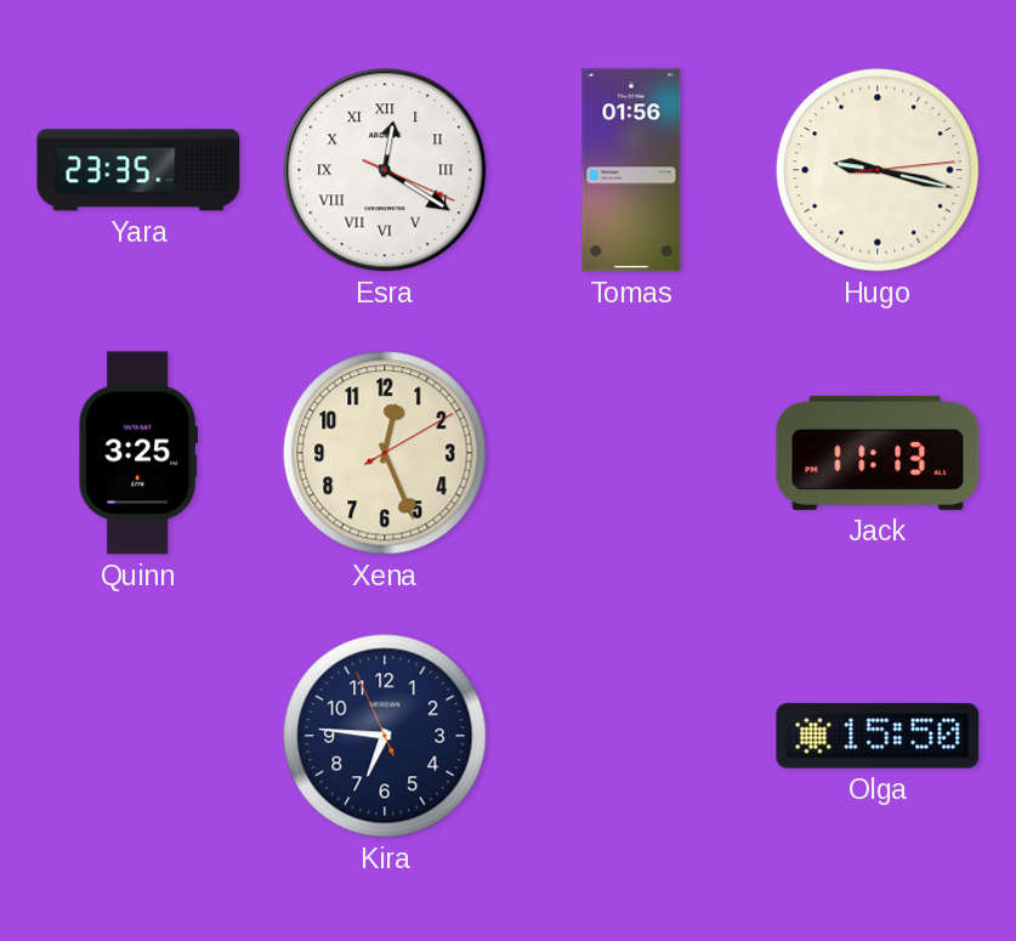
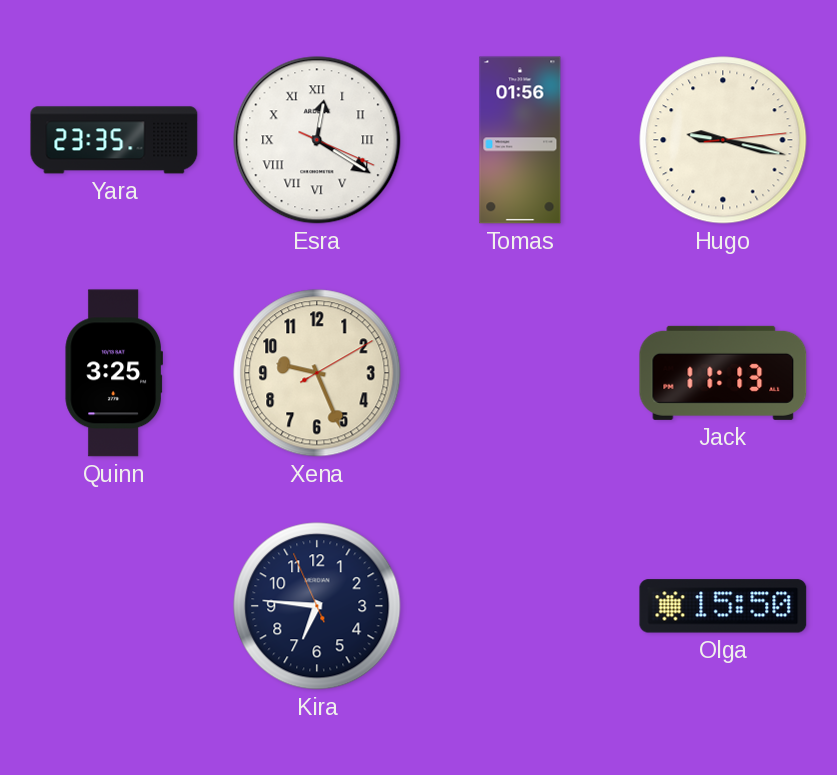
Xena: 12:26 -> 9:26 (317, 373)
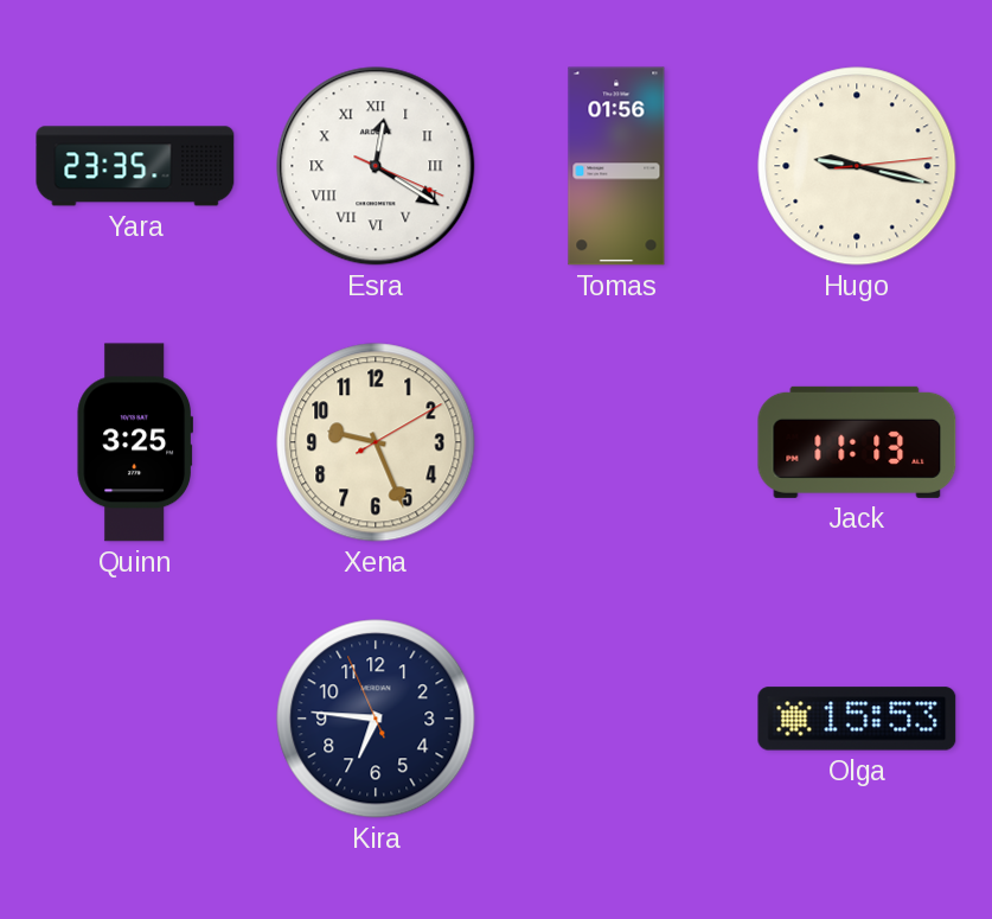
Olga: 15:50 -> 15:53 (857, 719)
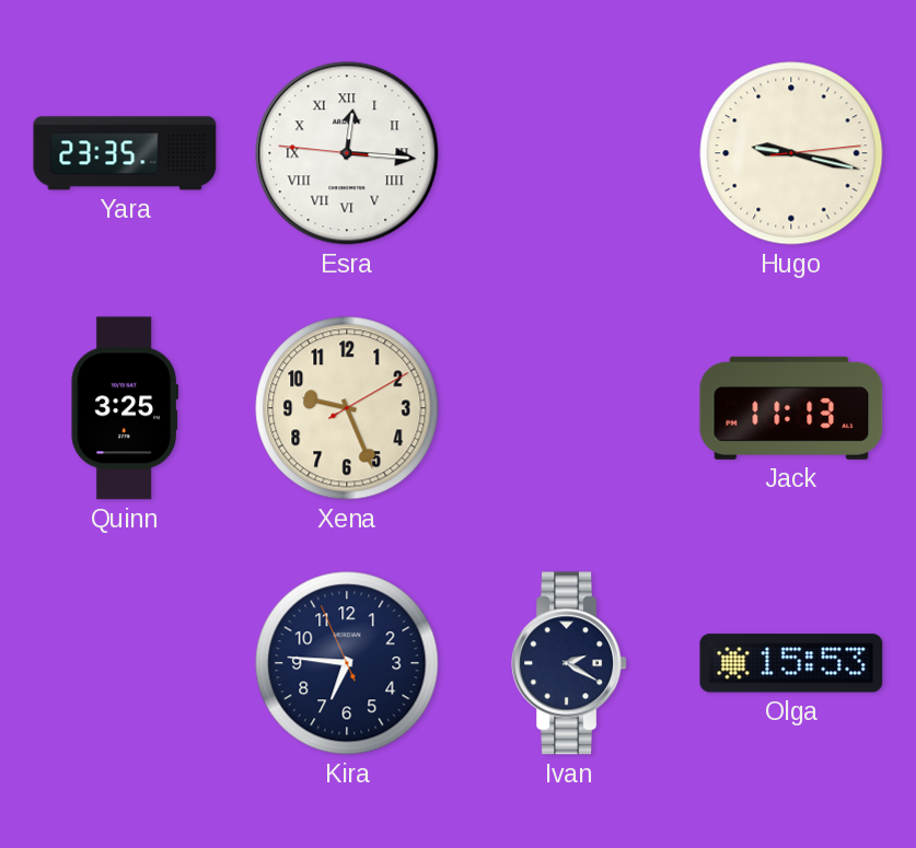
Esra: 12:20 -> 12:15 (347, 153)
Tomas: 01:56 -> none (616, 166)
Ivan: none -> 2:20 (569, 663)
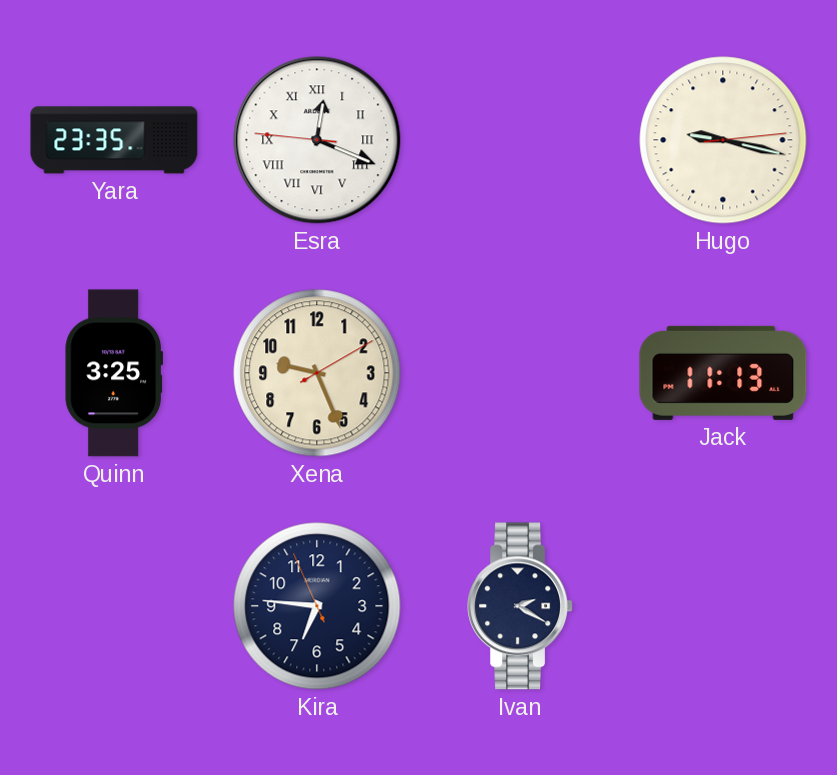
Esra: 12:15 -> 12:18 (317, 140)
Olga: 15:53 -> none (791, 663)
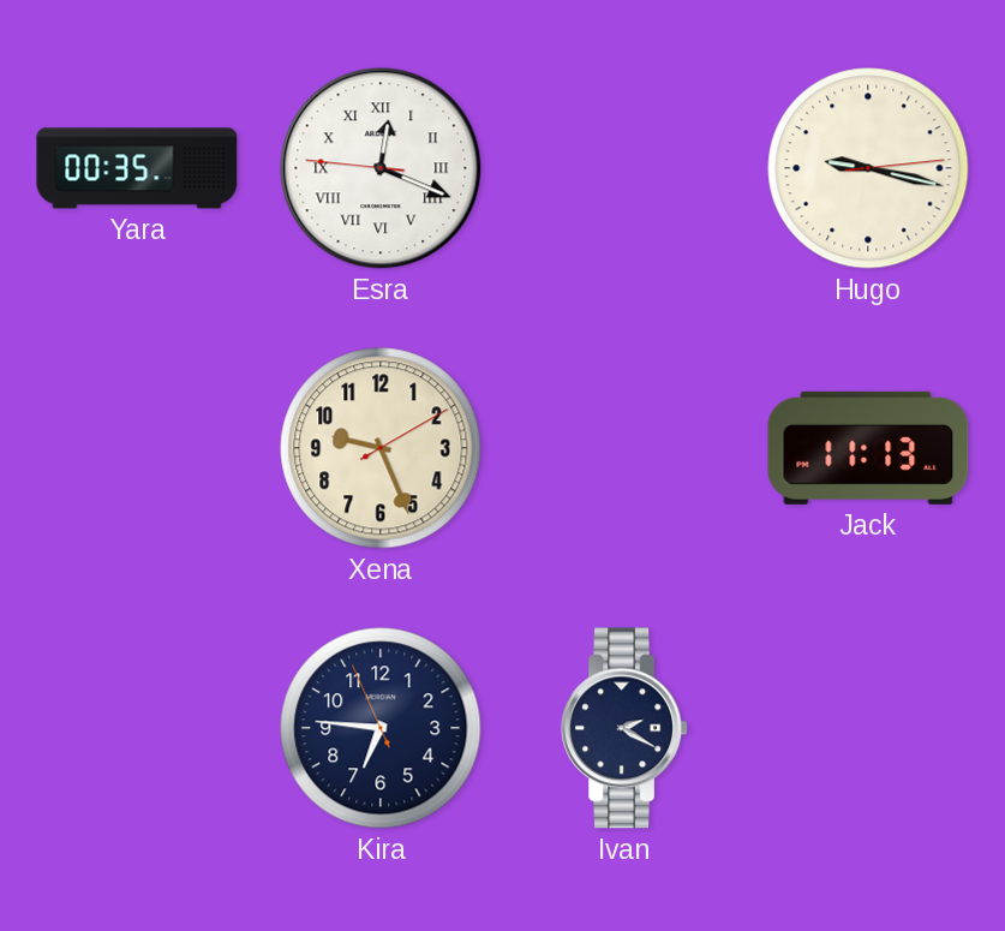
Yara: 23:35 -> 00:35 (137, 168)
Quinn: 3:25 -> none (113, 373)
